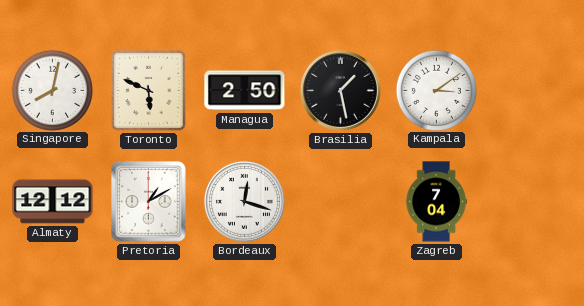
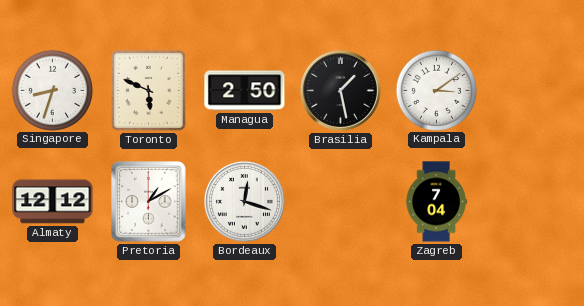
Singapore: 8:02 -> 8:33 (52, 90)
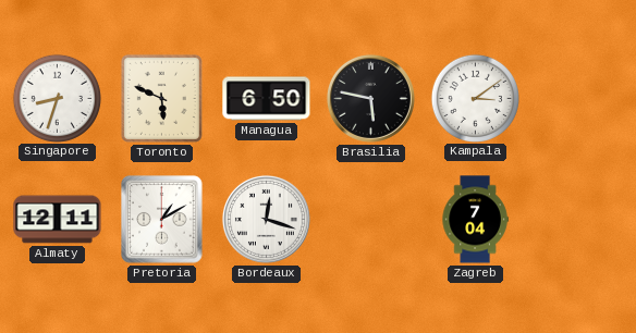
Managua: 2:50 -> 6:50 (267, 99)
Brasilia: 1:28 -> 5:47 (370, 98)
Almaty: 12:12 -> 12:11 (58, 220)
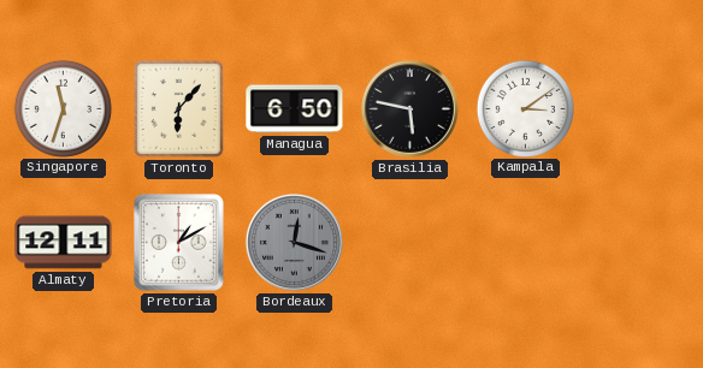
Singapore: 8:33 -> 11:33 (63, 108)
Toronto: 5:49 -> 6:07 (178, 108)
Bordeaux dial: white -> grey (294, 242)
Zagreb: 7:04 -> none (475, 220)
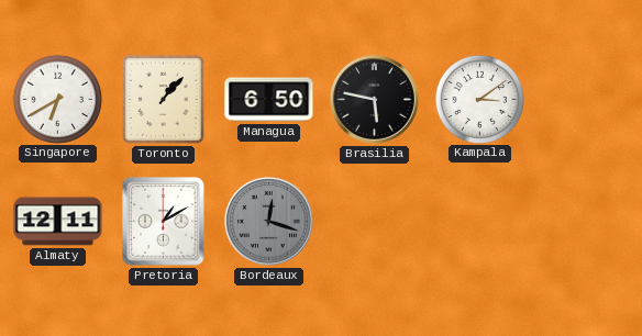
Singapore: 11:33 -> 6:40 (57, 99)
Toronto: 6:07 -> 1:07 (163, 99)
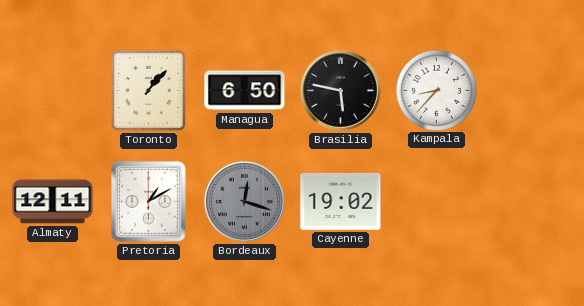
Singapore: 6:40 -> none (57, 99)
Kampala: 3:09 -> 8:37 (436, 90)
Cayenne: none -> 19:02 (341, 201)
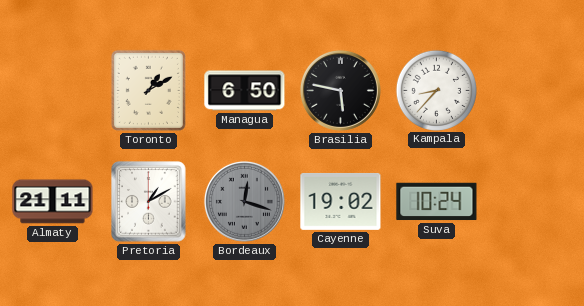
Toronto: 1:07 -> 1:10 (148, 90)
Almaty: 12:11 -> 21:11 (53, 202)
Suva: none -> 10:24 (437, 202)
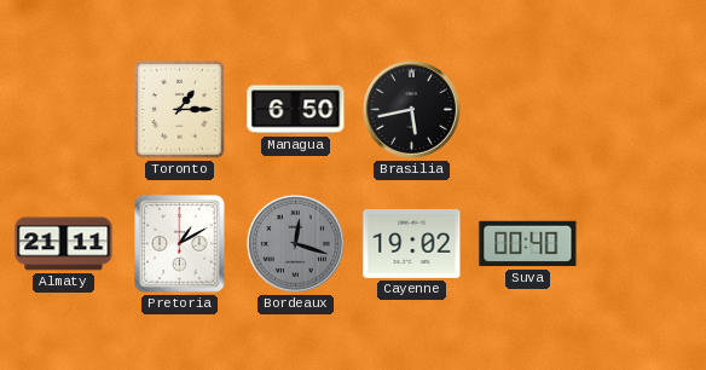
Toronto: 1:10 -> 1:15 (179, 109)
Brasilia: 5:47 -> 5:43 (411, 109)
Kampala: 8:37 -> none (436, 90)
Suva: 10:24 -> 00:40 (528, 244)
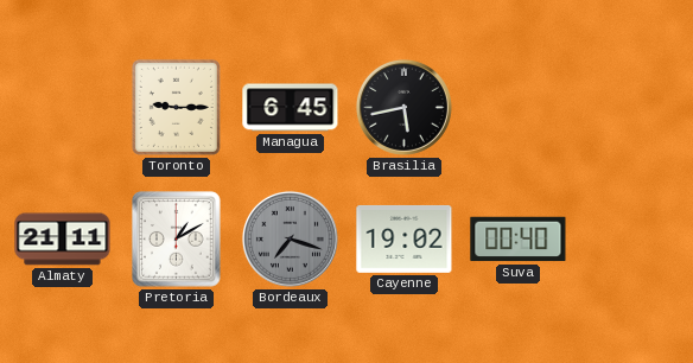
Toronto: 1:15 -> 9:15 (176, 107)
Managua: 6:50 -> 6:45 (291, 108)
Bordeaux: 12:18 -> 7:18 (290, 238)
